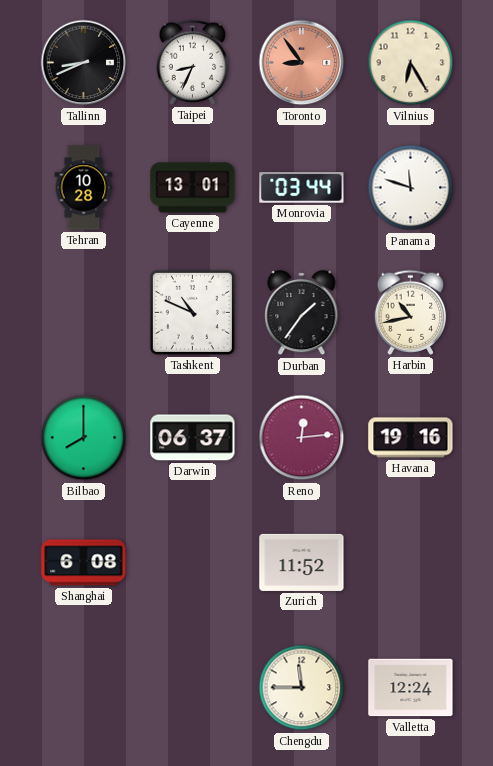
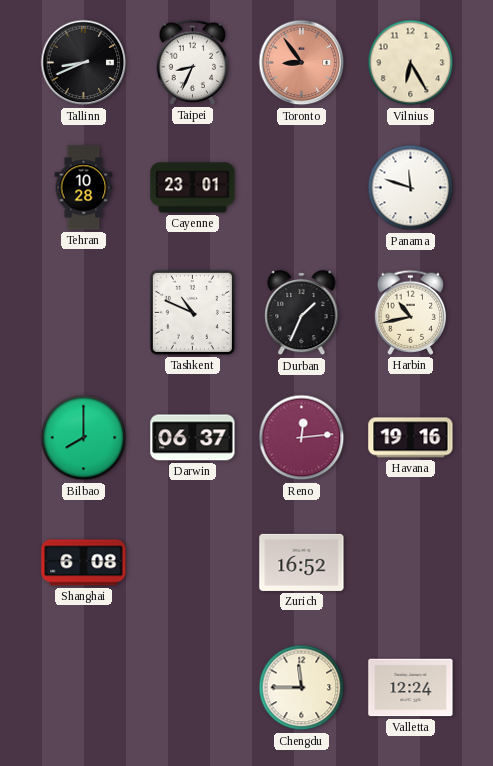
Cayenne: 13:01 -> 23:01 (193, 188)
Monrovia: 03:44 -> none (302, 188)
Durban: 1:36 -> 1:34 (302, 313)
Zurich: 11:52 -> 16:52 (302, 562)
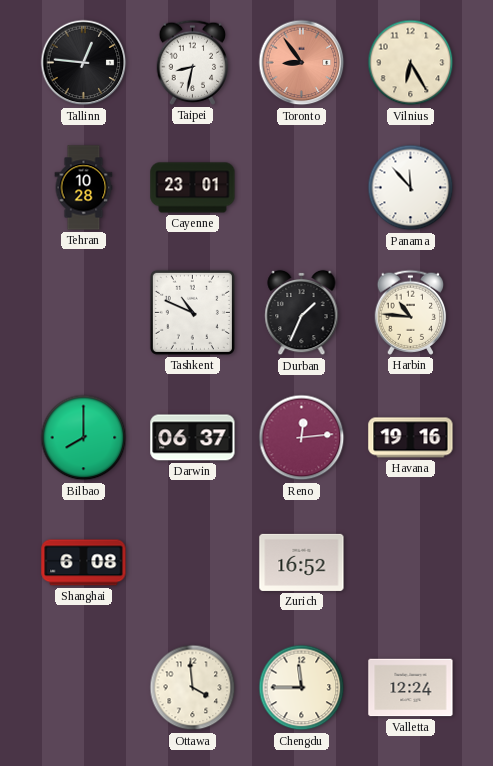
Tallinn: 8:41 -> 12:46 (84, 63)
Taipei: 8:34 -> 8:32 (193, 62)
Panama: 11:48 -> 11:53 (411, 188)
Harbin: 10:43 -> 10:46 (411, 312)
Ottawa: none -> 3:59 (193, 688)
